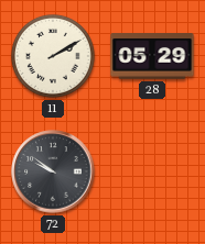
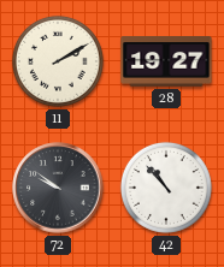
28: 05:29 -> 19:27 (166, 61)
42: none -> 10:53 (166, 188)
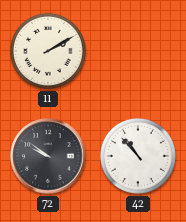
28: 19:27 -> none (166, 61)
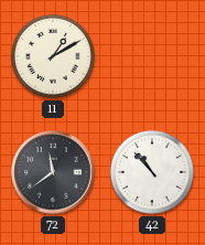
11: 2:10 -> 1:10 (53, 56)
72: 9:51 -> 11:39 (53, 172)
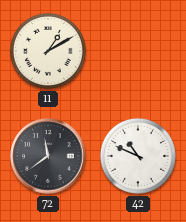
42: 10:53 -> 10:49 (138, 156)
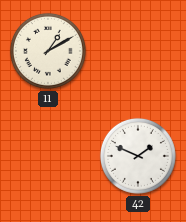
72: 11:39 -> none (48, 156)
42: 10:49 -> 1:49 (138, 156)
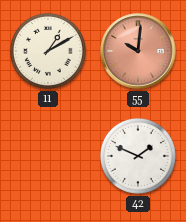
55: none -> 10:01 (138, 51)
